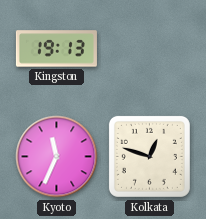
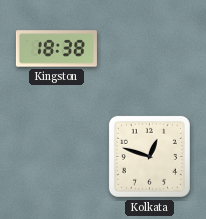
Kingston: 19:13 -> 18:38 (56, 49)
Kyoto: 11:34 -> none (57, 157)
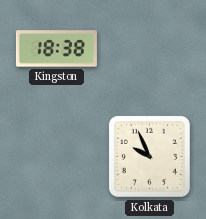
Kolkata: 12:48 -> 9:56 (149, 156)
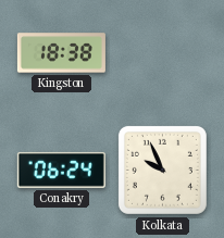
Conakry: none -> 06:24 (61, 170)
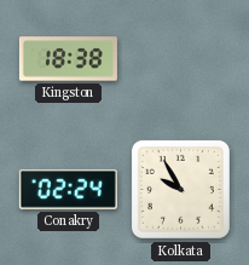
Conakry: 06:24 -> 02:24 (68, 189)
Kolkata: 9:56 -> 9:55 (180, 189)
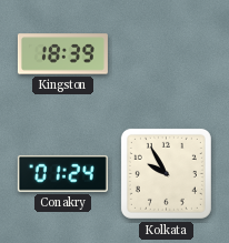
Kingston: 18:38 -> 18:39 (62, 54)
Conakry: 02:24 -> 01:24 (62, 173)
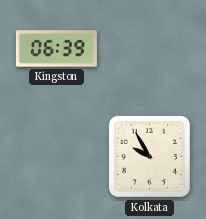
Kingston: 18:39 -> 06:39 (56, 49)
Conakry: 01:24 -> none (62, 173)
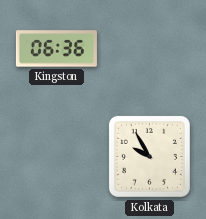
Kingston: 06:39 -> 06:36 (56, 49)
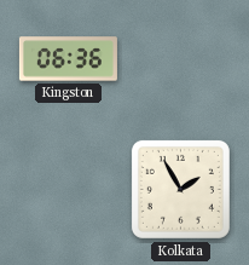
Kolkata: 9:55 -> 1:55 (180, 189)
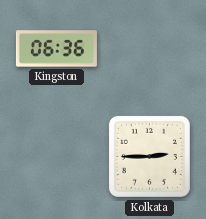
Kolkata: 1:55 -> 2:45 (149, 156)
